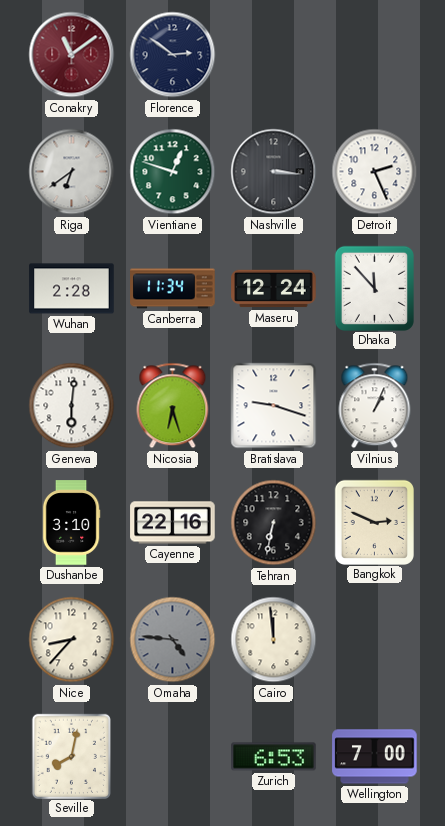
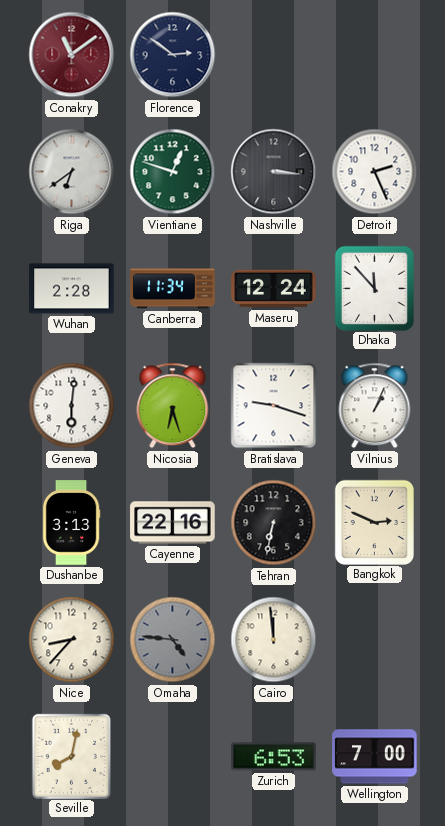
Dushanbe: 3:10 -> 3:13 (71, 523)
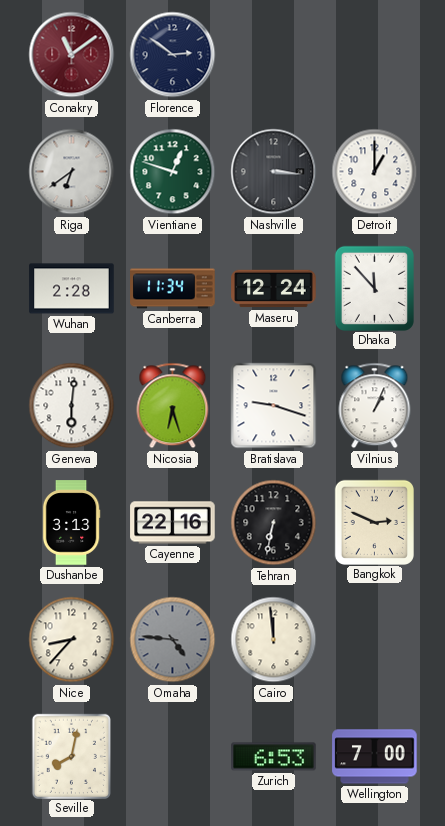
Detroit: 2:26 -> 1:00 (375, 172)
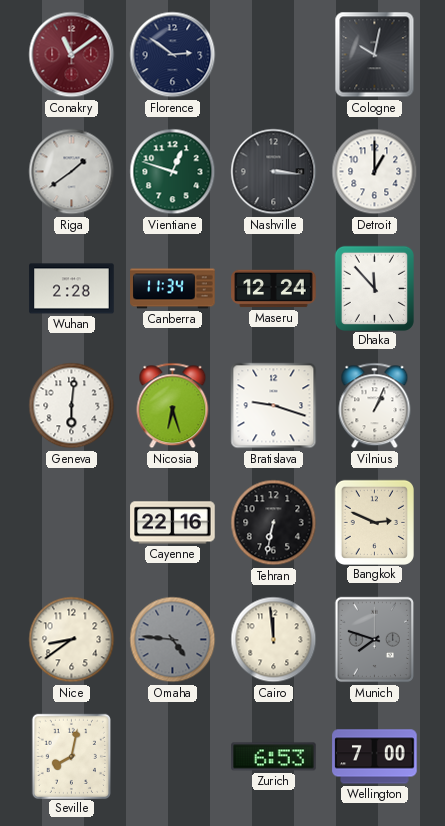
Cologne: none -> 10:02 (375, 55)
Riga: 6:39 -> 1:39 (72, 172)
Dushanbe: 3:13 -> none (71, 523)
Nice: 8:37 -> 8:39 (72, 640)
Munich: none -> 7:48 (374, 640)
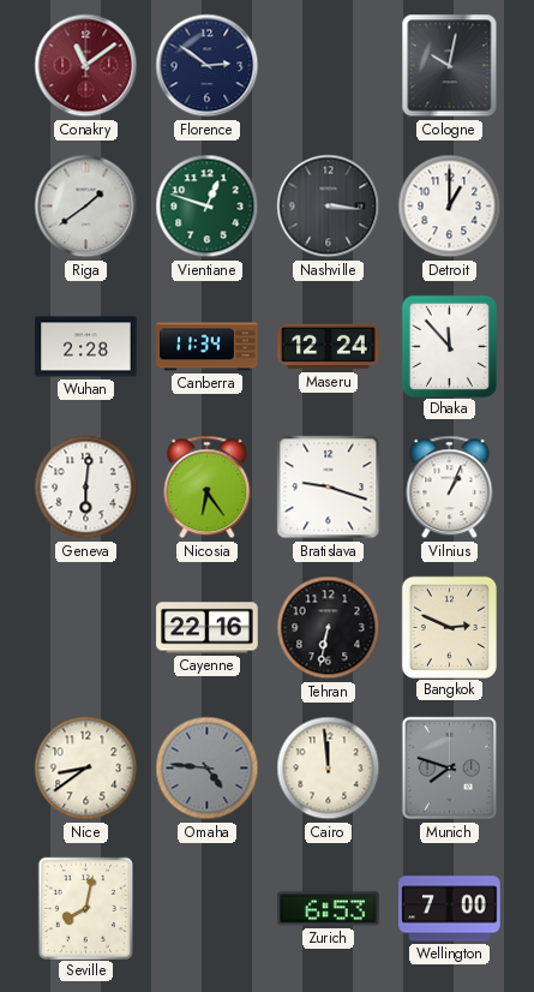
Nicosia: 6:27 -> 6:24 (208, 488)
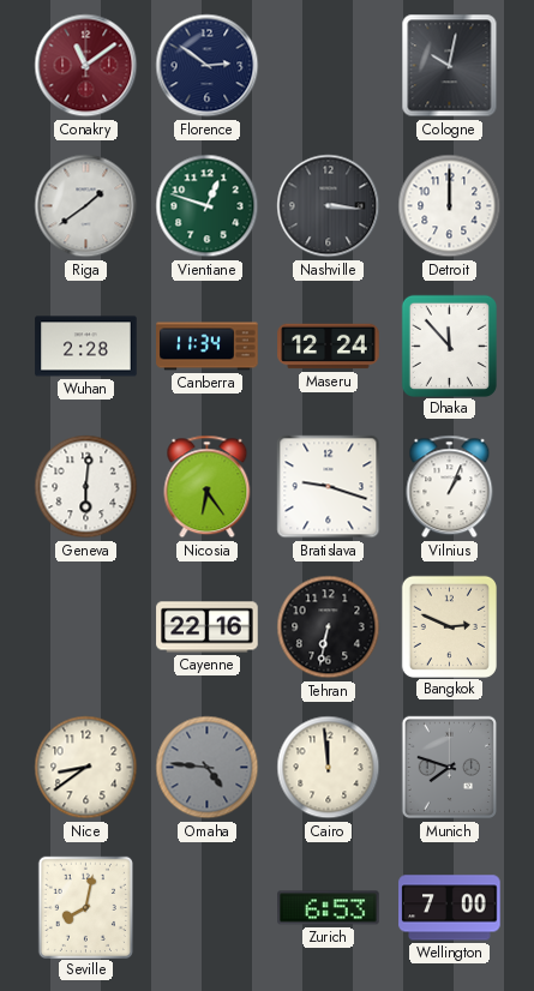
Detroit: 1:00 -> 12:00 (450, 206)
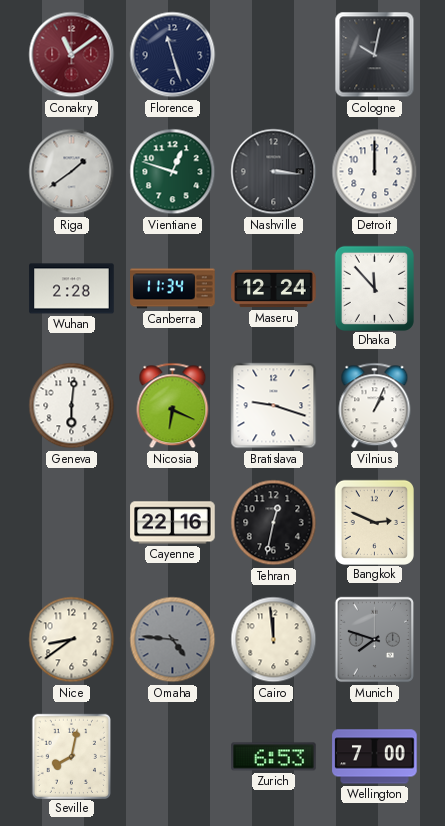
Florence: 2:51 -> 11:27 (173, 55)
Nicosia: 6:24 -> 6:19 (173, 406)
Tehran: 6:32 -> 12:32 (274, 523)
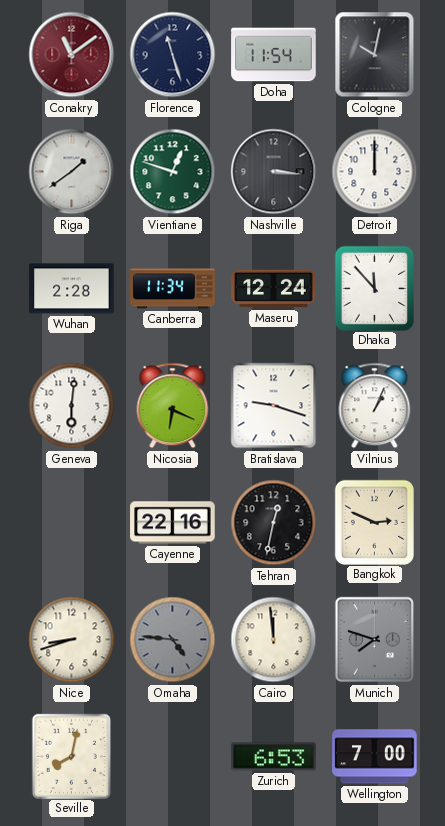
Doha: none -> 11:54 (274, 55)
Nice: 8:39 -> 8:42 (72, 640)
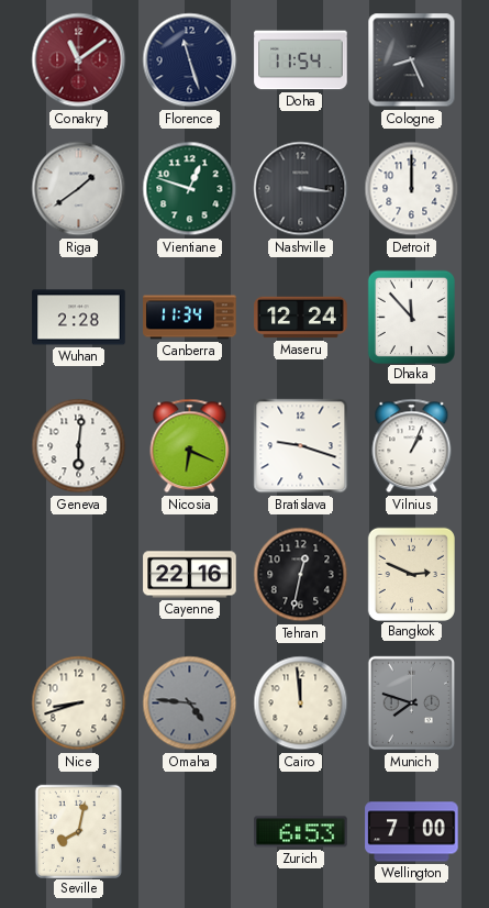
Cologne: 10:02 -> 8:26 (412, 60)
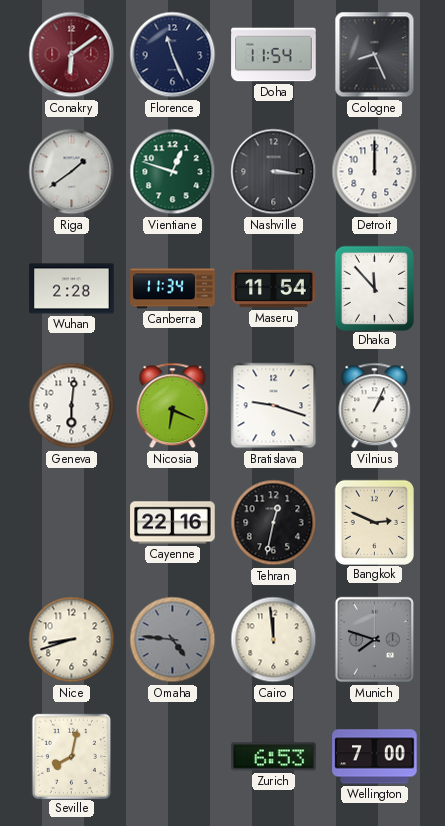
Conakry: 11:09 -> 6:09 (72, 55)
Florence: 11:27 -> 11:26 (173, 55)
Maseru: 12:24 -> 11:54 (274, 289)
